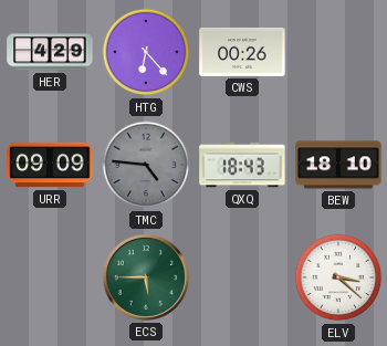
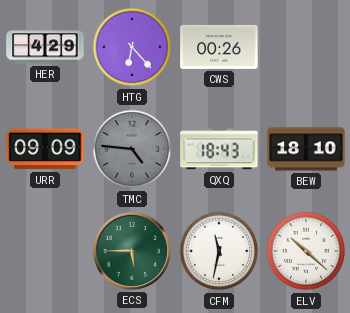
CFM: none -> 11:32 (219, 251)
ELV: 3:22 -> 10:22 (306, 251)
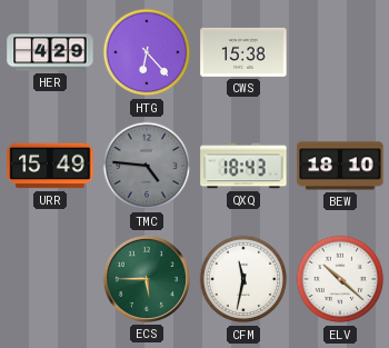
CWS: 00:26 -> 15:38 (243, 52)
URR: 09:09 -> 15:49 (50, 166)
